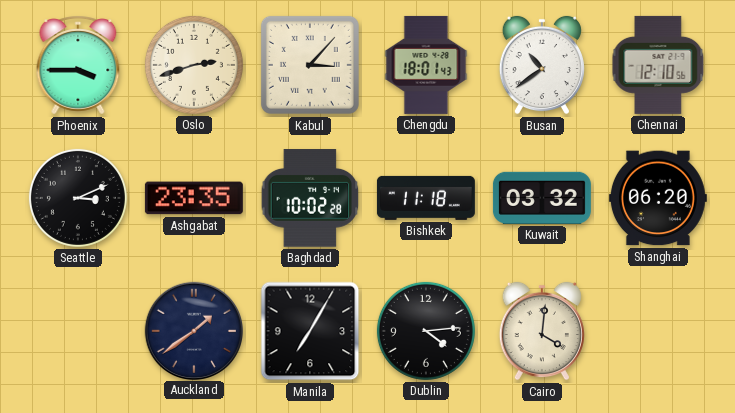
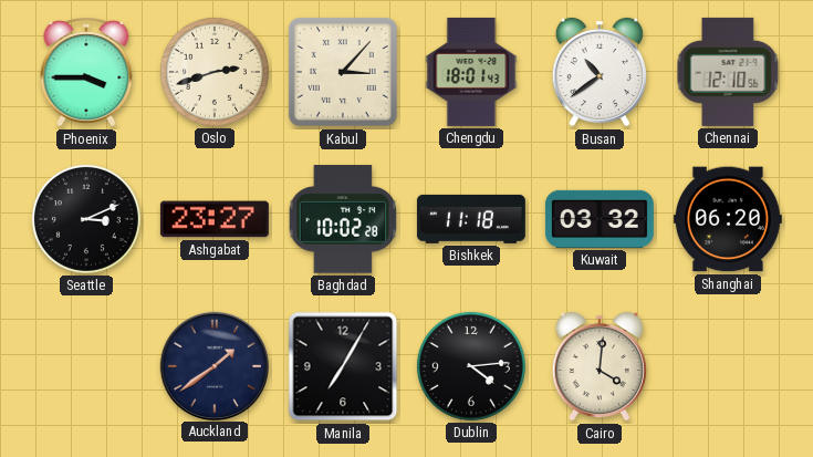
Ashgabat: 23:35 -> 23:27 (215, 219)
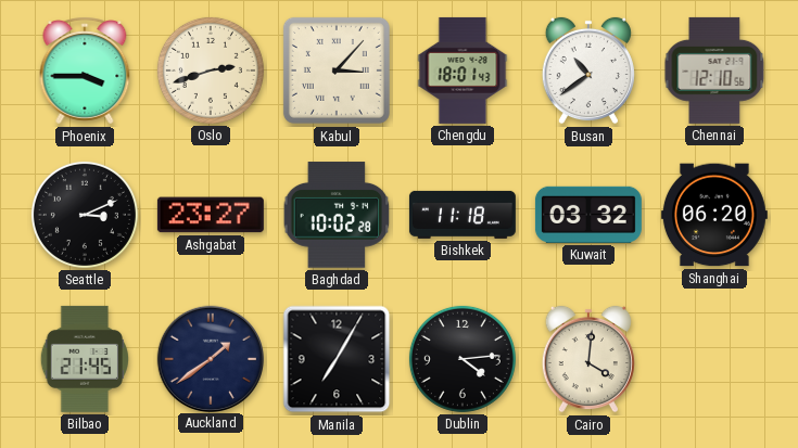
Bilbao: none -> 21:45 (85, 359)
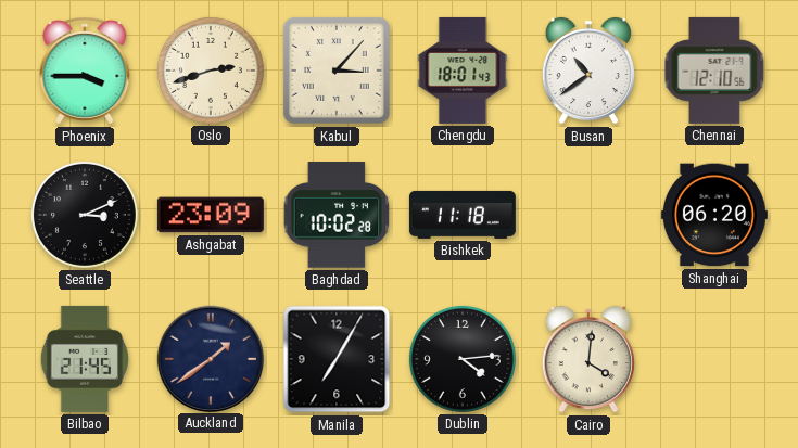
Ashgabat: 23:27 -> 23:09 (211, 215)
Kuwait: 03:32 -> none (588, 215)
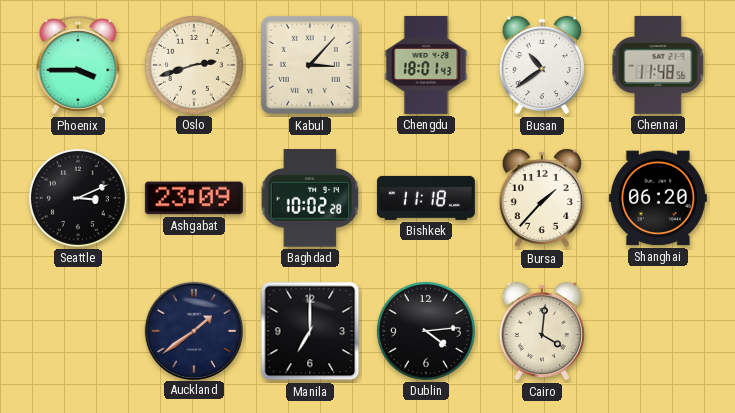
Chennai: 12:10 -> 11:48 (658, 65)
Bursa: none -> 1:37 (542, 198)
Bilbao: 21:45 -> none (85, 359)
Manila: 7:05 -> 7:00 (310, 331)
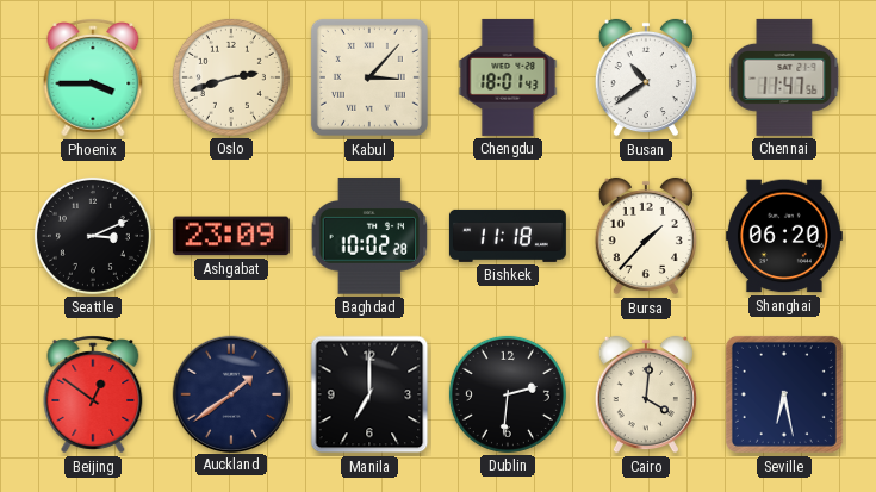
Chennai: 11:48 -> 11:47 (784, 77)
Beijing: none -> 12:51 (93, 394)
Dublin: 4:14 -> 2:31 (508, 394)
Seville: none -> 6:28 (784, 394)
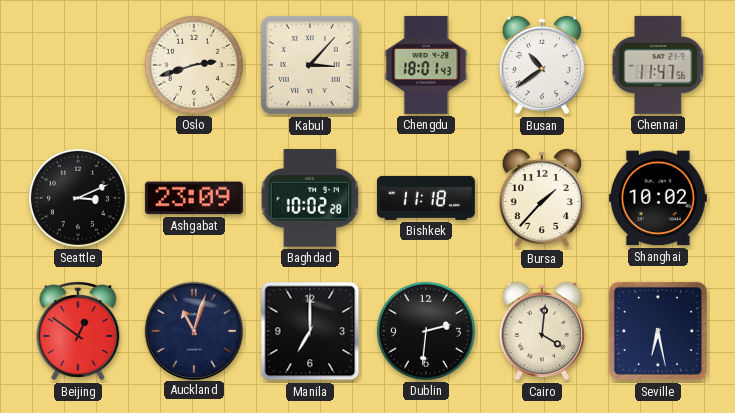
Phoenix: 3:45 -> none (93, 77)
Shanghai: 06:20 -> 10:02 (658, 198)
Auckland: 1:39 -> 11:03 (193, 330)
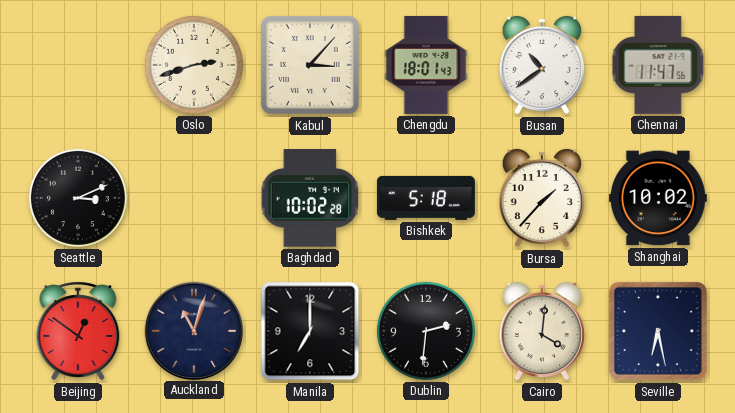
Ashgabat: 23:09 -> none (194, 198)
Bishkek: 11:18 -> 5:18 (426, 198)
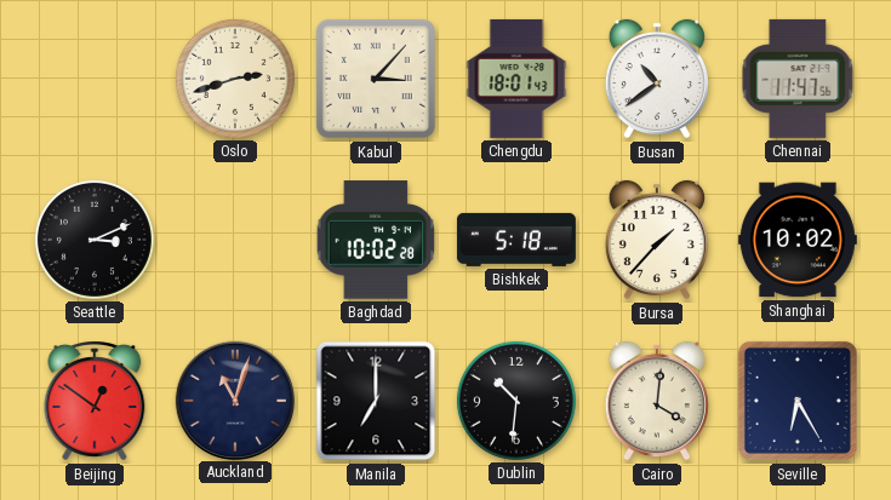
Dublin: 2:31 -> 10:31 (516, 401)
Seville: 6:28 -> 6:25 (798, 401)
